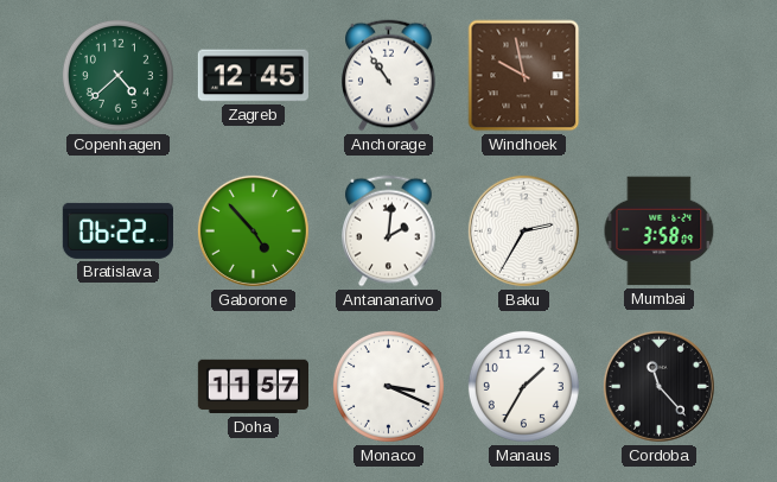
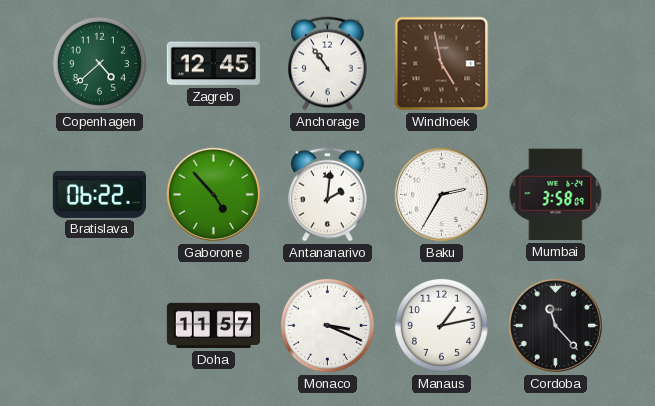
Windhoek: 9:58 -> 4:58 (442, 64)
Manaus: 1:35 -> 1:13 (441, 325)
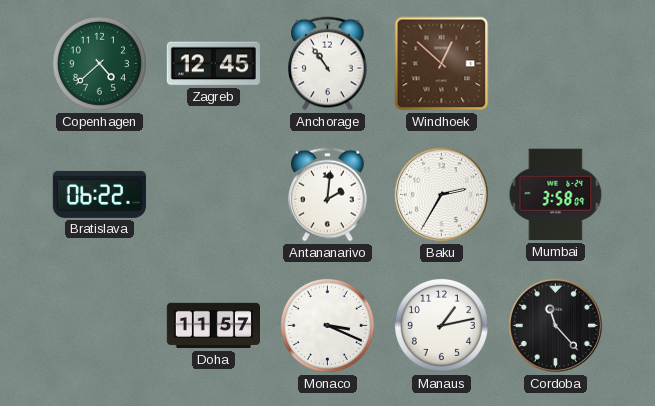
Windhoek: 4:58 -> 12:52 (442, 64)
Gaborone: 4:53 -> none (213, 194)
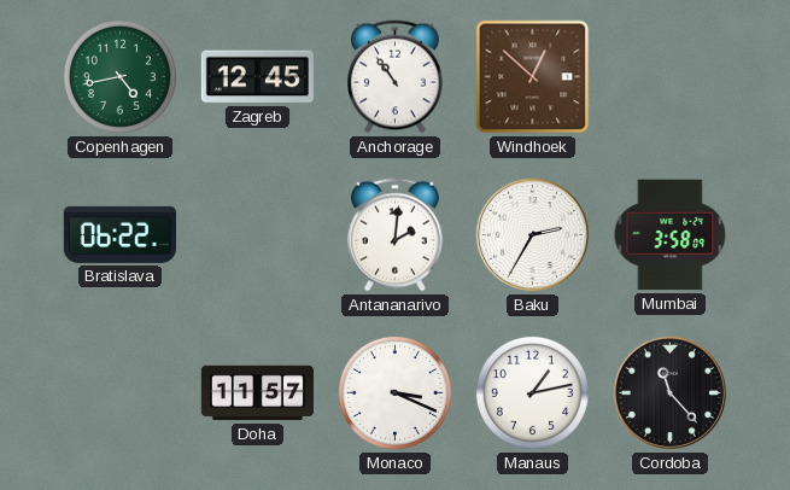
Copenhagen: 4:38 -> 4:43 (119, 76)
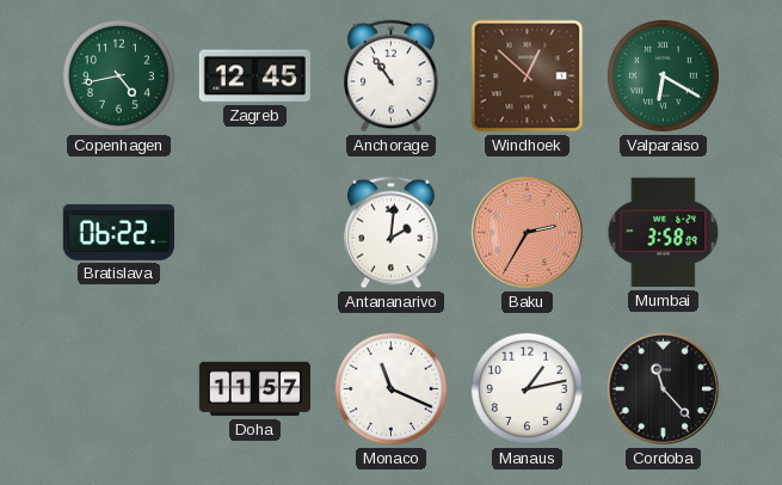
Valparaiso: none -> 6:20 (663, 75)
Baku dial: white -> salmon (527, 232)
Monaco: 3:19 -> 11:19 (390, 388)
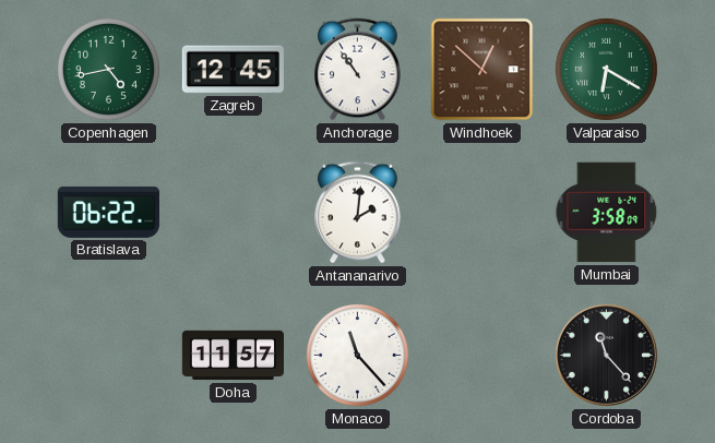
Baku: 2:35 -> none (527, 232)
Monaco: 11:19 -> 11:23 (357, 355)
Manaus: 1:13 -> none (527, 388)
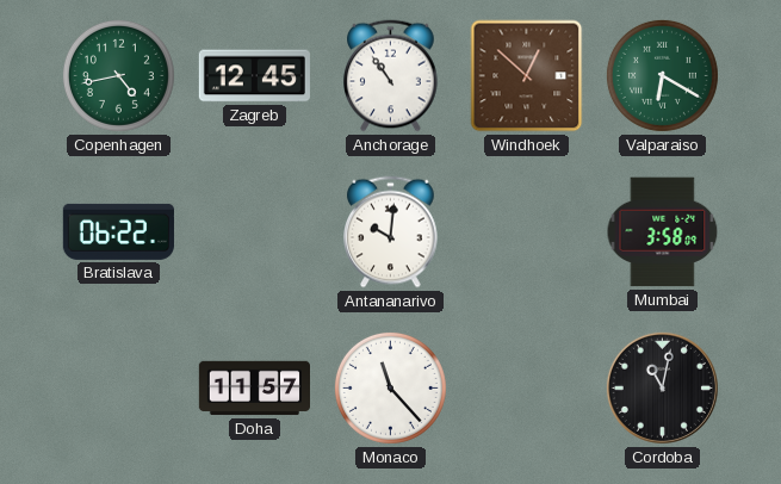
Antananarivo: 2:01 -> 10:01 (391, 232)
Cordoba: 11:23 -> 11:02 (662, 387)
